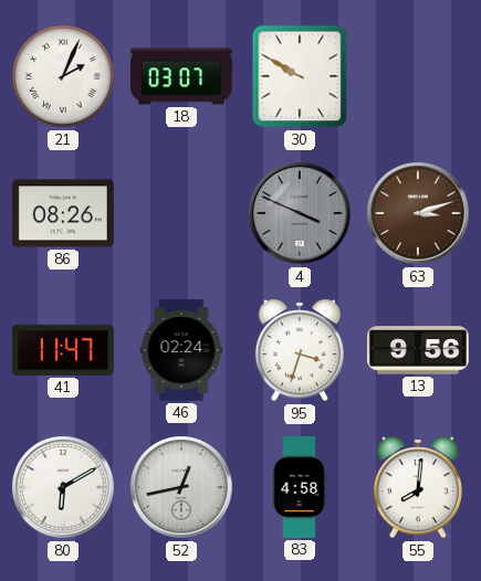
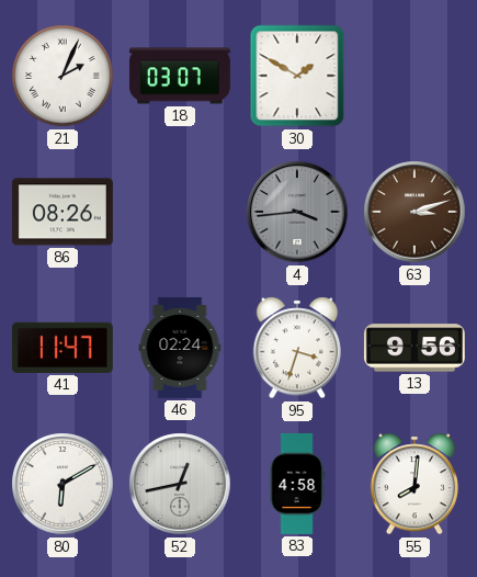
30: 9:50 -> 1:50 (297, 76)
4: 3:49 -> 3:44 (297, 212)
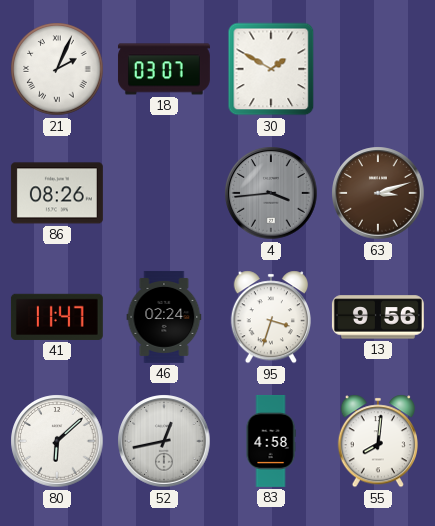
80: 6:10 -> 6:08 (57, 441)
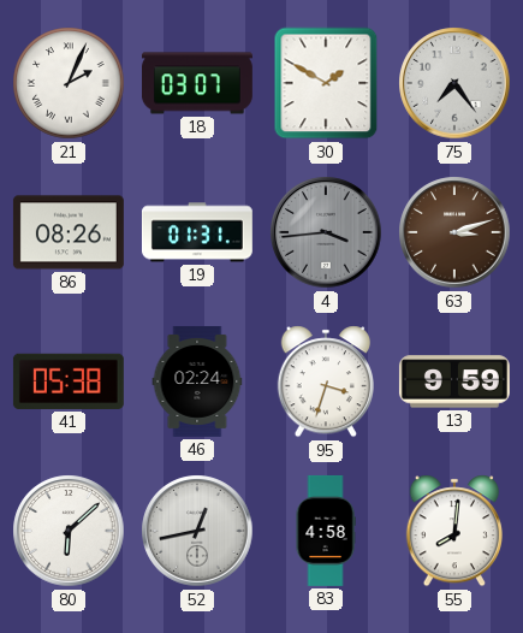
75: none -> 7:24 (454, 83)
19: none -> 01:31 (197, 232)
41: 11:47 -> 05:38 (69, 381)
13: 9:56 -> 9:59 (454, 381)
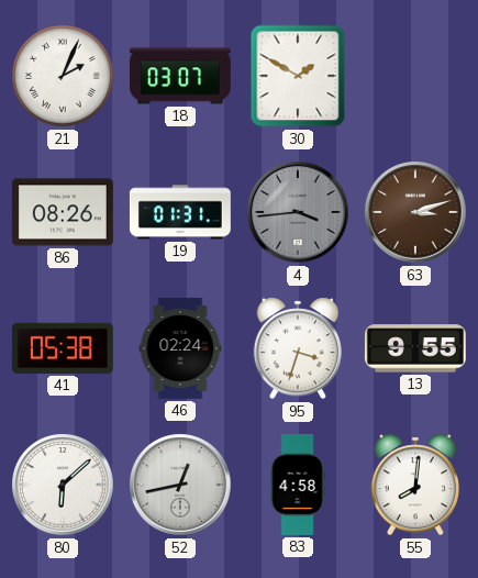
75: 7:24 -> none (454, 83)
13: 9:59 -> 9:55 (415, 348)
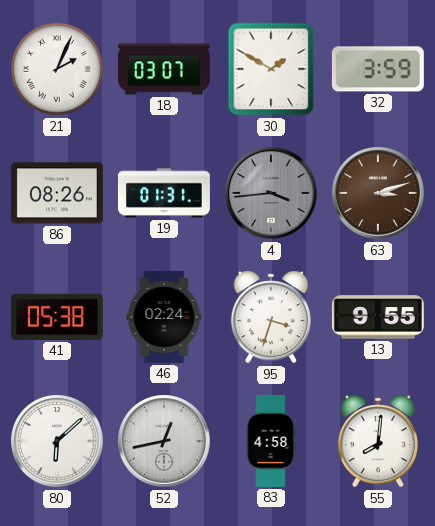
32: none -> 3:59 (378, 69)
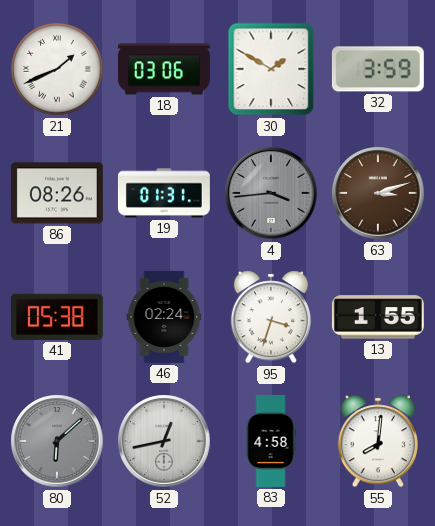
21: 2:04 -> 1:41 (57, 69)
18: 03:07 -> 03:06 (164, 69)
13: 9:55 -> 1:55 (378, 317)
80 dial: white -> grey (57, 441)
